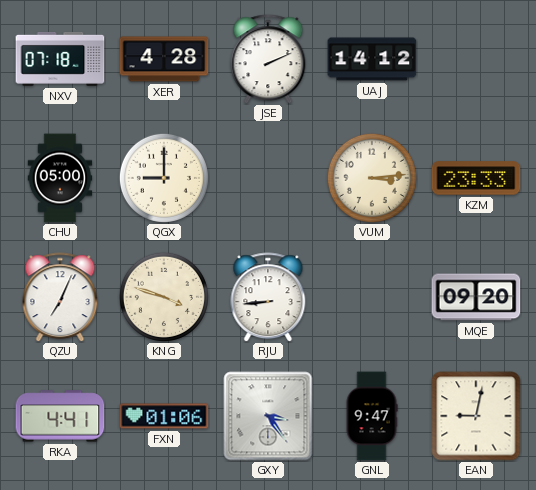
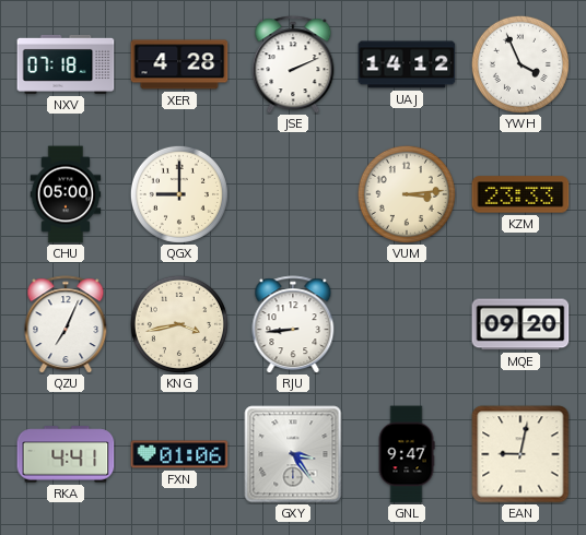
YWH: none -> 3:56 (520, 64)
KNG: 3:48 -> 3:43 (179, 324)
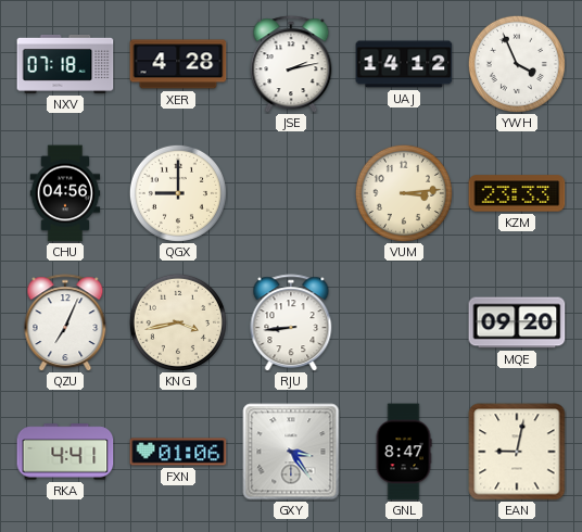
JSE: 2:11 -> 2:13 (291, 64)
CHU: 05:00 -> 04:56 (65, 193)
GNL: 9:47 -> 8:47 (404, 452)
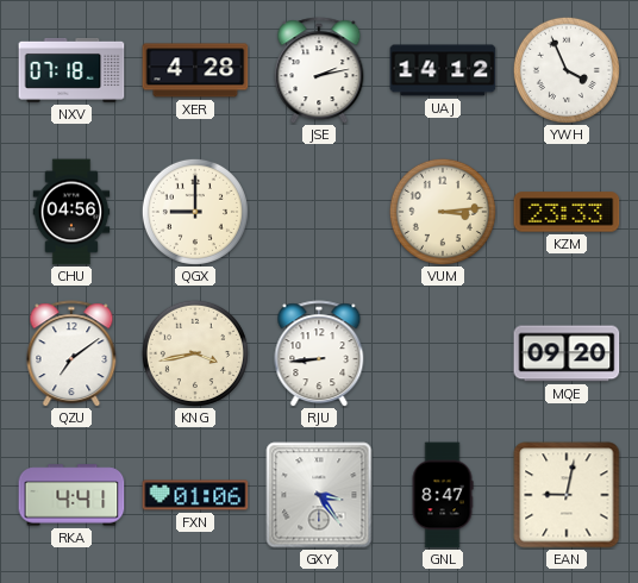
QZU: 7:04 -> 7:09 (71, 353)
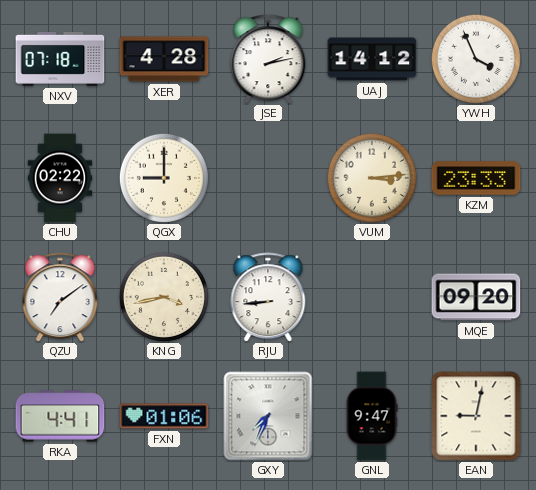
CHU: 04:56 -> 02:22 (60, 178)
GXY: 3:24 -> 7:34 (268, 416)
GNL: 8:47 -> 9:47 (372, 416)
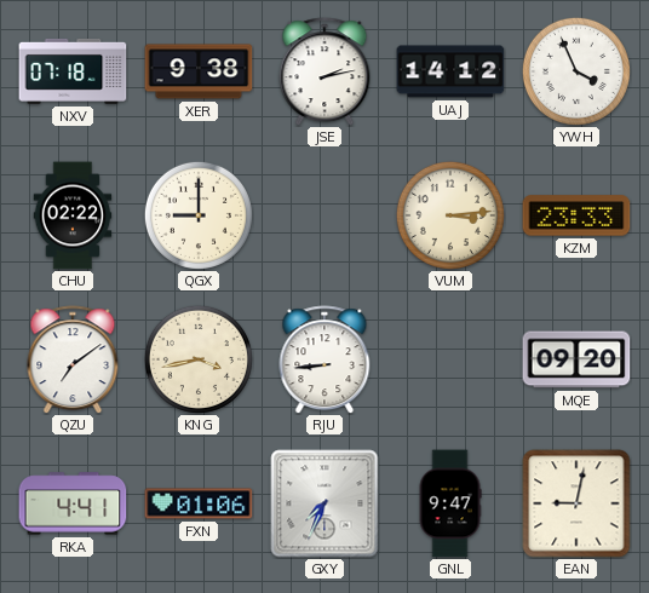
XER: 4:28 -> 9:38 (199, 71)
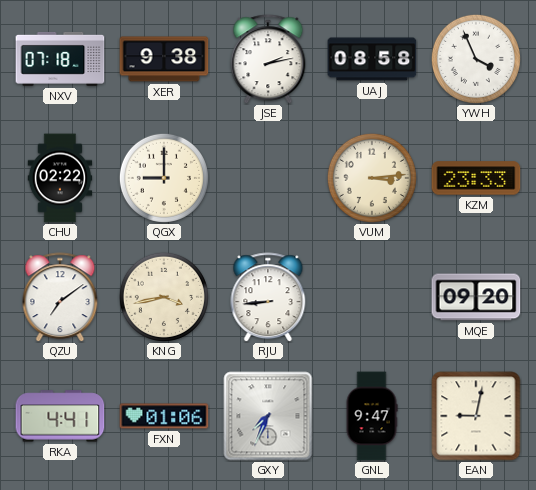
UAJ: 14:12 -> 08:58 (372, 59)
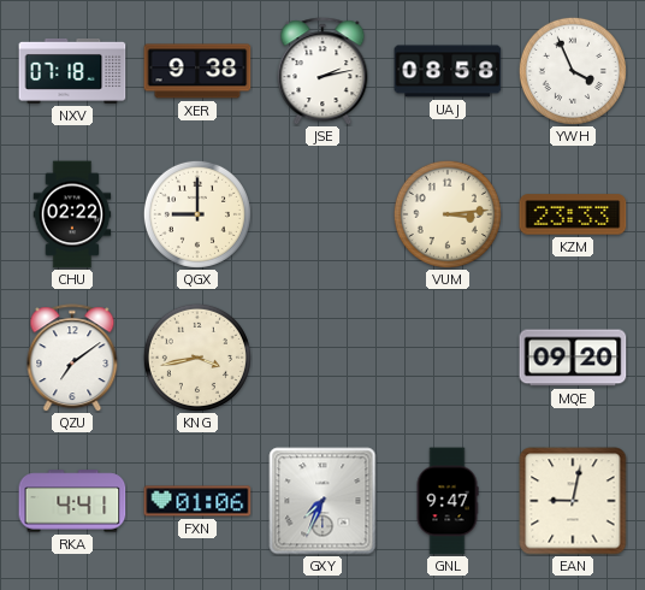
RJU: 8:44 -> none (268, 297)
